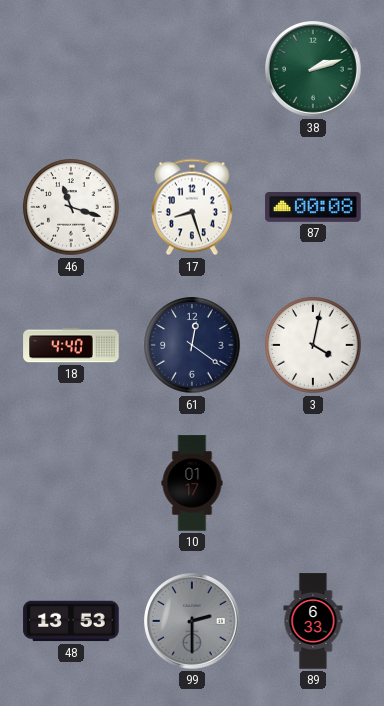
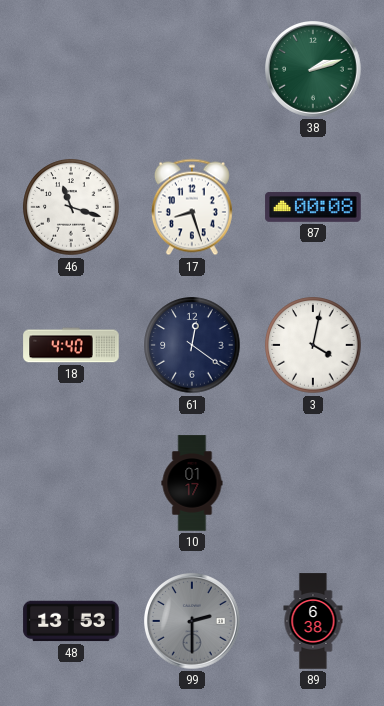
89: 6:33 -> 6:38 (313, 621)
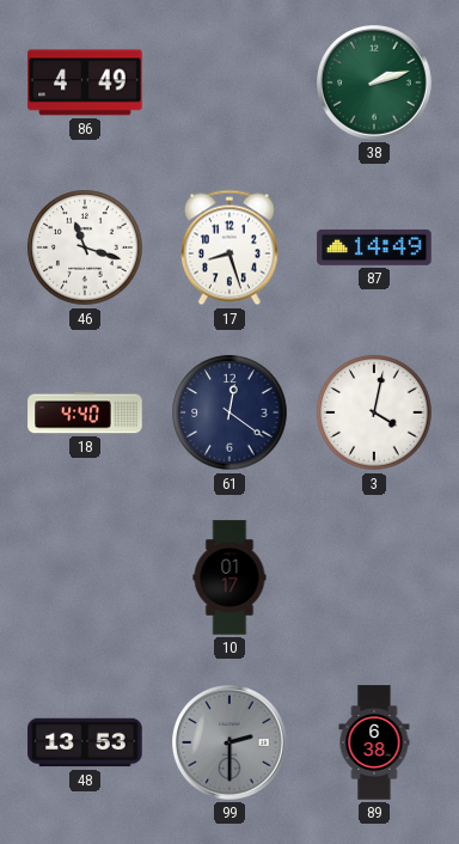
86: none -> 4:49 (85, 82)
87: 00:08 -> 14:49 (374, 247)
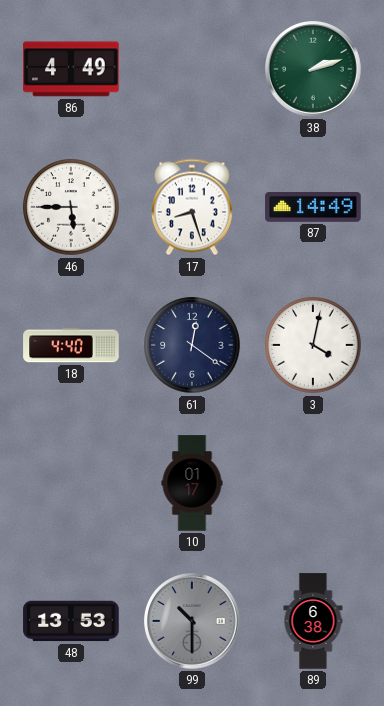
46: 11:18 -> 5:45 (71, 207)
99: 2:30 -> 10:30 (193, 622)
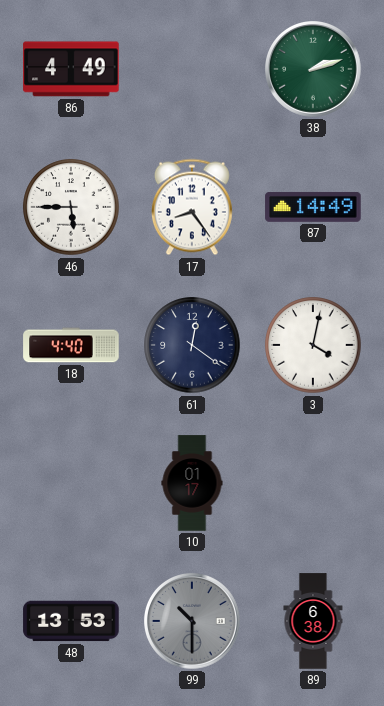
17: 8:27 -> 8:24 (192, 207)
